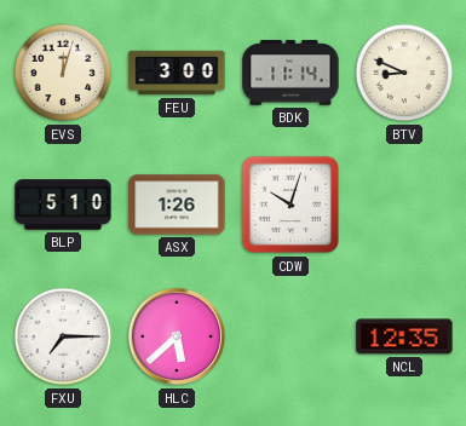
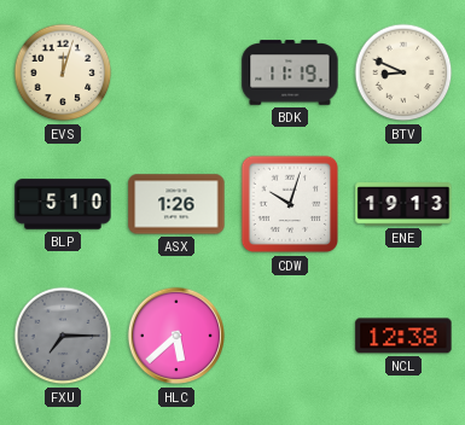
FEU: 3:00 -> none (177, 73)
BDK: 11:14 -> 11:19 (290, 72)
ENE: none -> 19:13 (403, 205)
FXU dial: white -> grey (63, 336)
NCL: 12:35 -> 12:38 (403, 336)
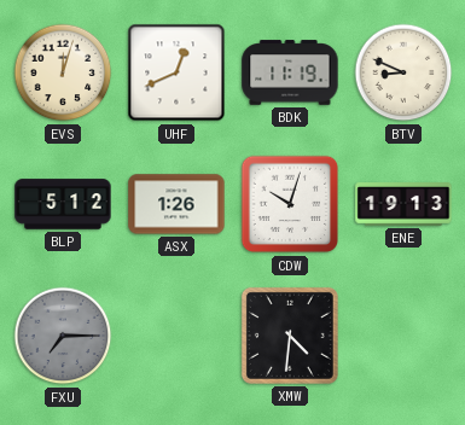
UHF: none -> 12:41 (176, 72)
BLP: 5:10 -> 5:12 (63, 204)
HLC: 5:38 -> none (176, 336)
XMW: none -> 4:31 (290, 336)
NCL: 12:38 -> none (403, 336)
